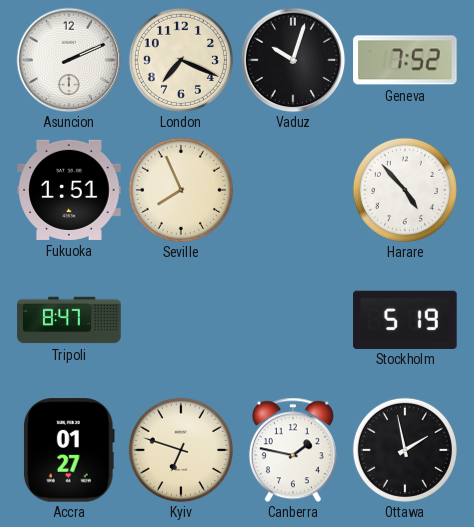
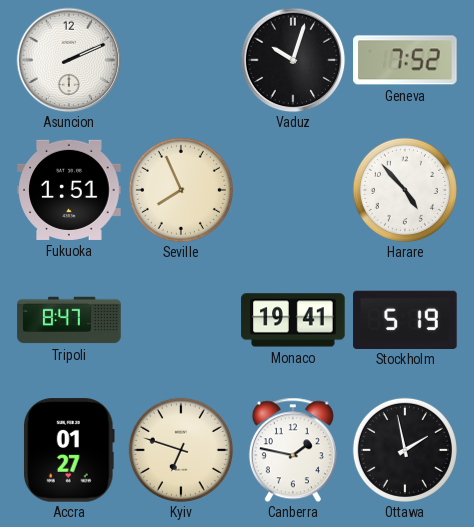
London: 7:19 -> none (181, 60)
Monaco: none -> 19:41 (293, 320)
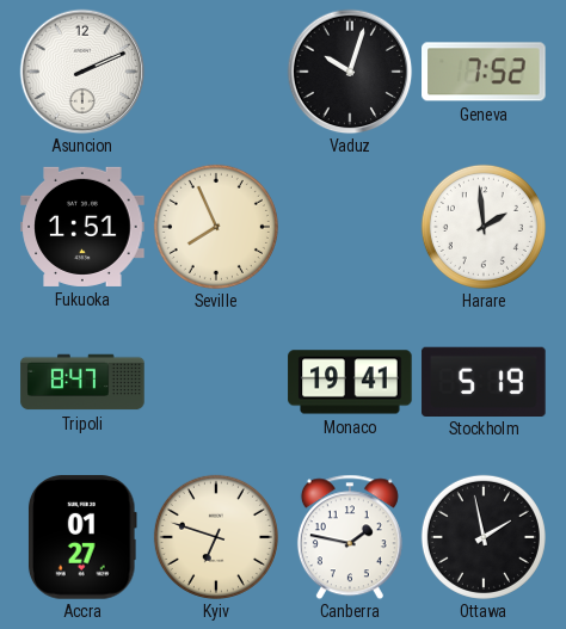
Harare: 4:53 -> 1:59 (484, 227)
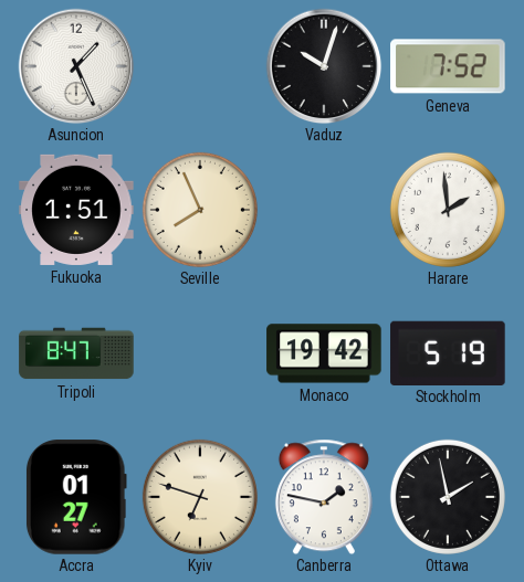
Asuncion: 2:11 -> 1:26 (76, 66)
Monaco: 19:41 -> 19:42 (324, 353)
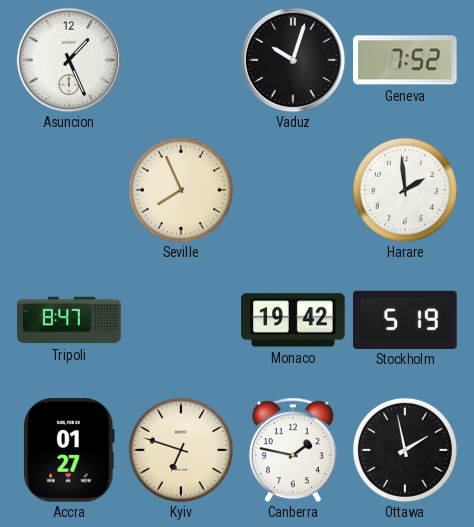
Fukuoka: 1:51 -> none (76, 210)
